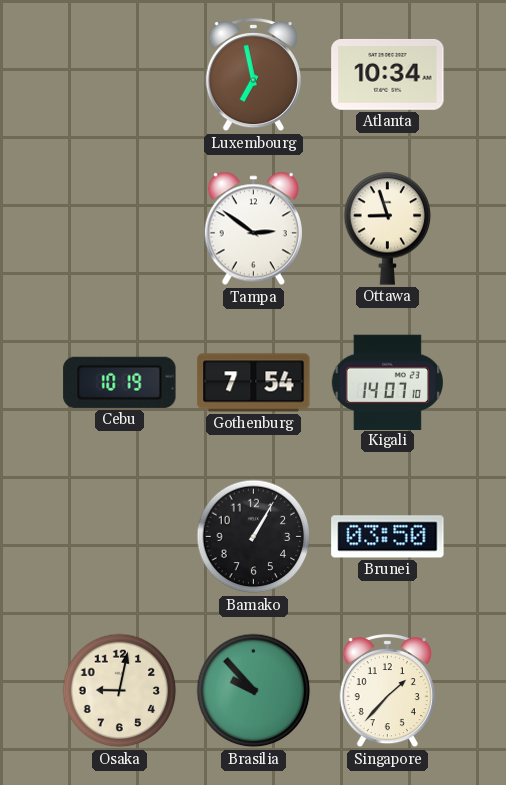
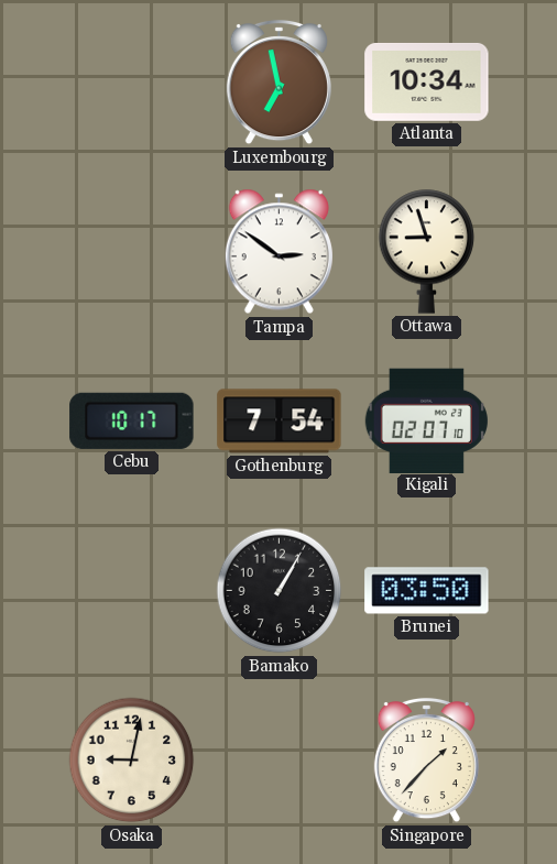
Cebu: 10:19 -> 10:17 (132, 420)
Kigali: 14:07 -> 02:07 (426, 420)
Brasilia: 9:53 -> none (254, 691)
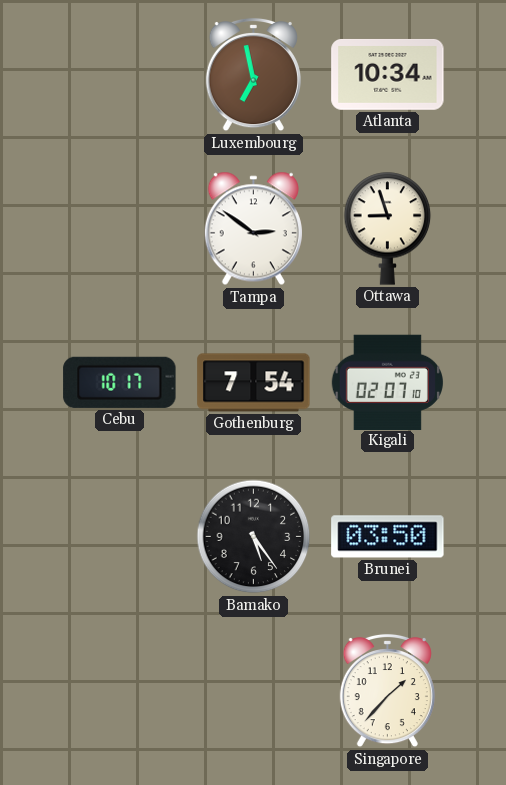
Bamako: 1:05 -> 5:24 (254, 537)
Osaka: 9:02 -> none (132, 761)
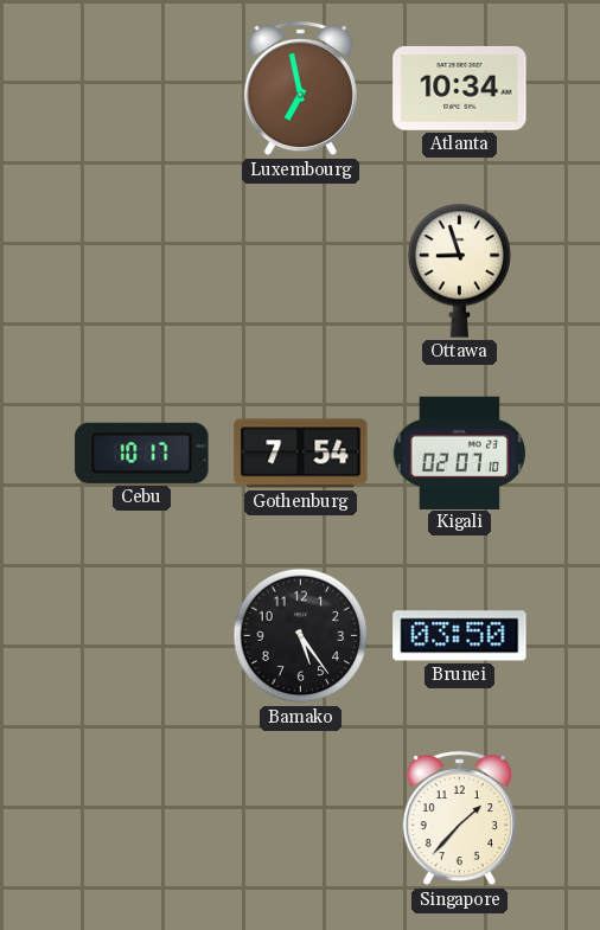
Tampa: 2:51 -> none (253, 229)
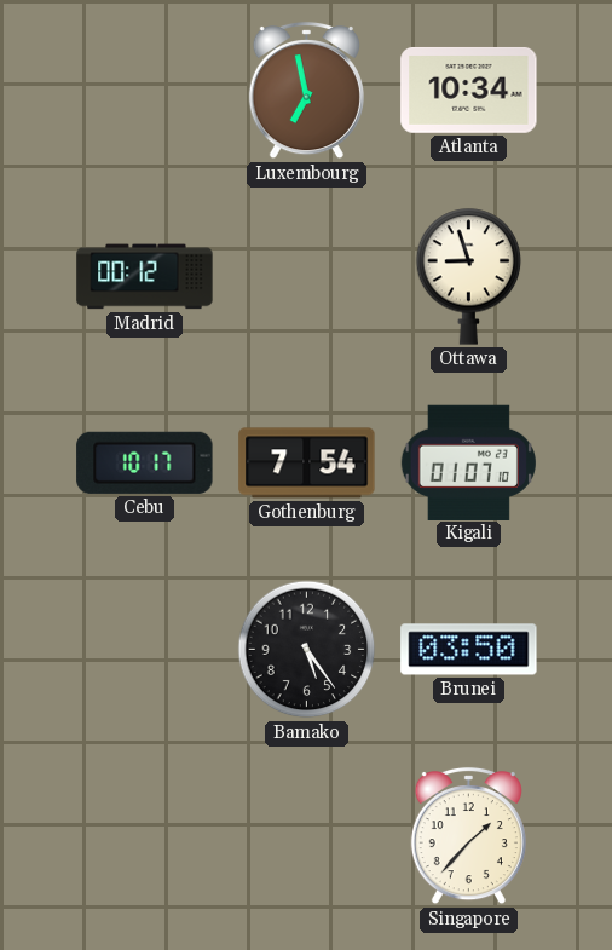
Madrid: none -> 00:12 (145, 277)
Kigali: 02:07 -> 01:07 (468, 462)
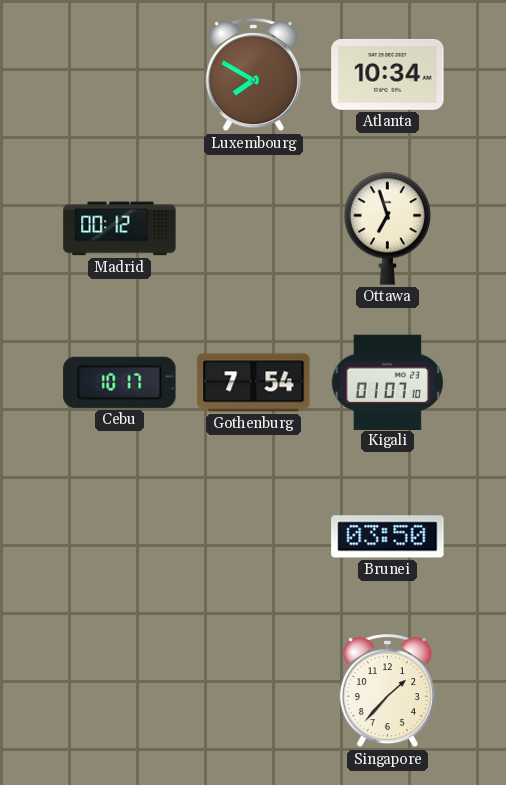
Luxembourg: 6:58 -> 7:50 (253, 75)
Ottawa: 8:57 -> 6:57 (388, 228)
Bamako: 5:24 -> none (307, 650)
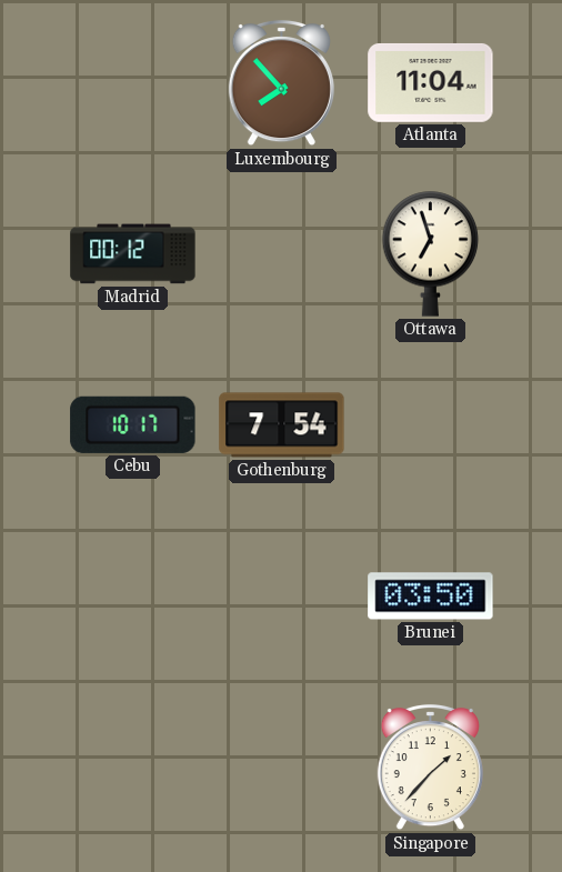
Luxembourg: 7:50 -> 7:53 (281, 83)
Atlanta: 10:34 -> 11:04 (431, 83)
Kigali: 01:07 -> none (387, 382)
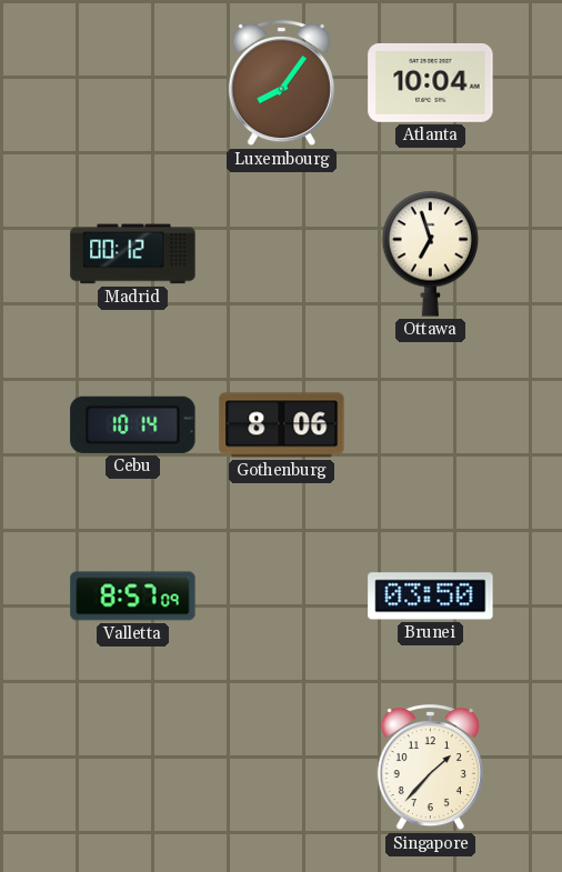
Luxembourg: 7:53 -> 8:06 (281, 83)
Atlanta: 11:04 -> 10:04 (431, 83)
Cebu: 10:17 -> 10:14 (133, 424)
Gothenburg: 7:54 -> 8:06 (282, 425)
Valletta: none -> 8:57 (133, 597)
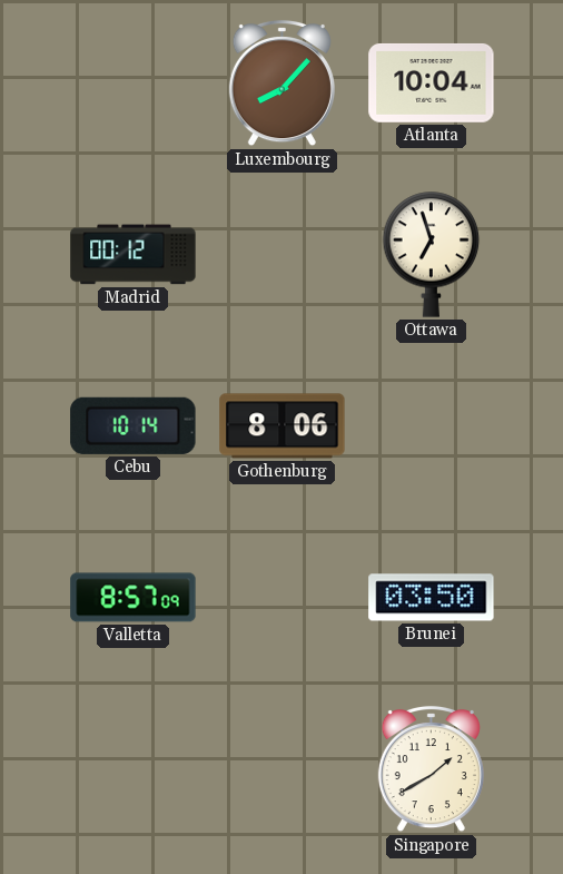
Luxembourg: 8:06 -> 8:07 (281, 84)
Singapore: 1:37 -> 1:40 (431, 769)
